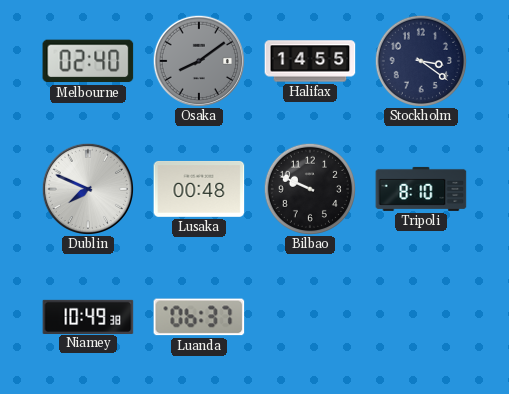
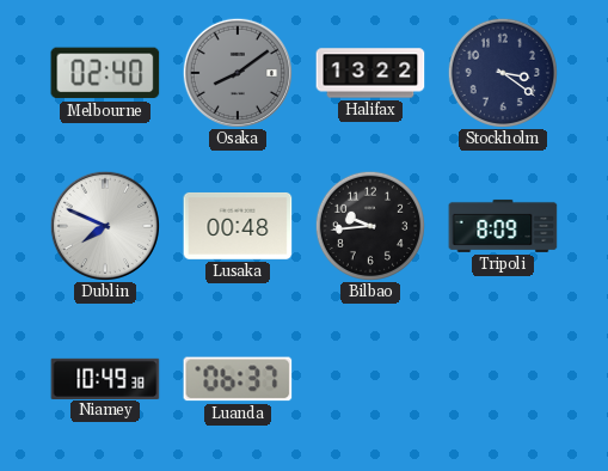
Halifax: 14:55 -> 13:22 (370, 73)
Bilbao: 9:49 -> 9:44 (369, 225)
Tripoli: 8:10 -> 8:09 (503, 226)
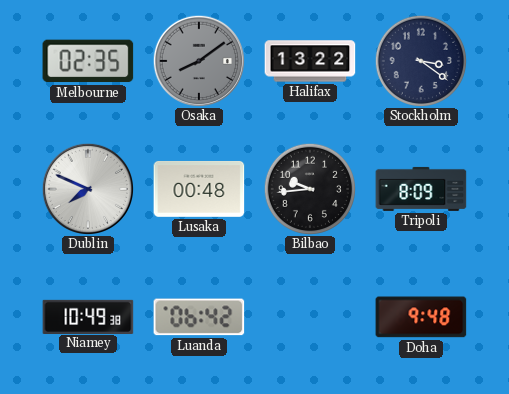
Melbourne: 02:40 -> 02:35 (88, 61)
Luanda: 06:37 -> 06:42 (199, 317)
Doha: none -> 9:48 (421, 317)
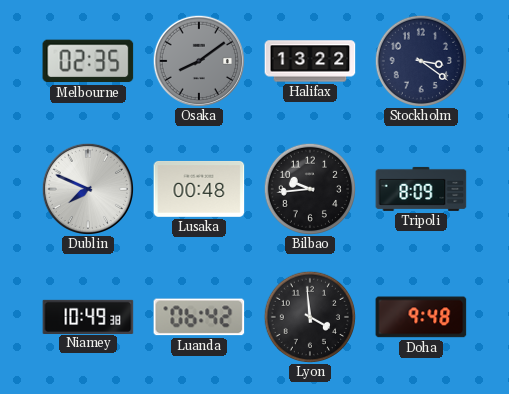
Lyon: none -> 3:59 (309, 316)
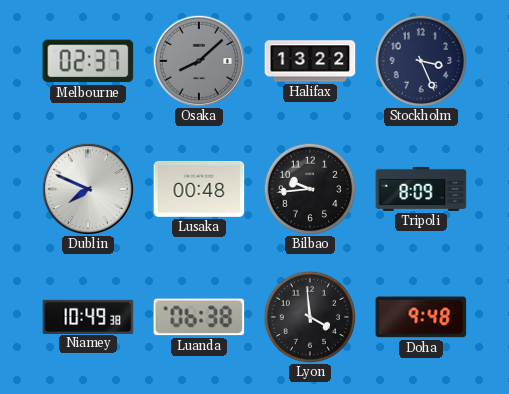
Melbourne: 02:35 -> 02:37 (88, 61)
Osaka: 8:09 -> 8:08 (198, 60)
Stockholm: 3:21 -> 3:26 (420, 60)
Luanda: 06:42 -> 06:38 (199, 317)
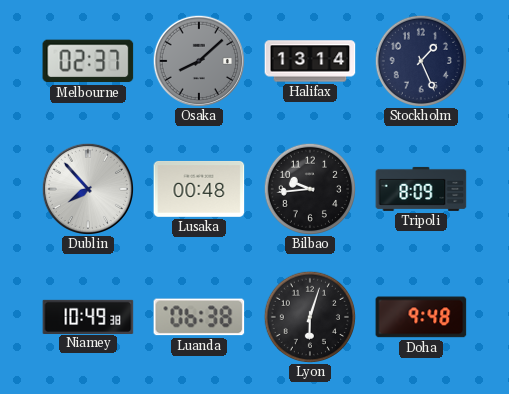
Halifax: 13:22 -> 13:14 (310, 61)
Stockholm: 3:26 -> 1:26 (420, 60)
Dublin: 7:49 -> 7:53 (87, 188)
Lyon: 3:59 -> 6:03 (309, 316)
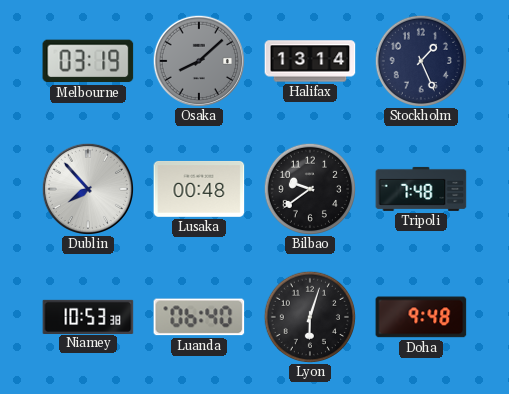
Melbourne: 02:37 -> 03:19 (88, 61)
Bilbao: 9:44 -> 9:39 (309, 188)
Tripoli: 8:09 -> 7:48 (421, 189)
Niamey: 10:49 -> 10:53 (88, 316)
Luanda: 06:38 -> 06:40 (199, 317)
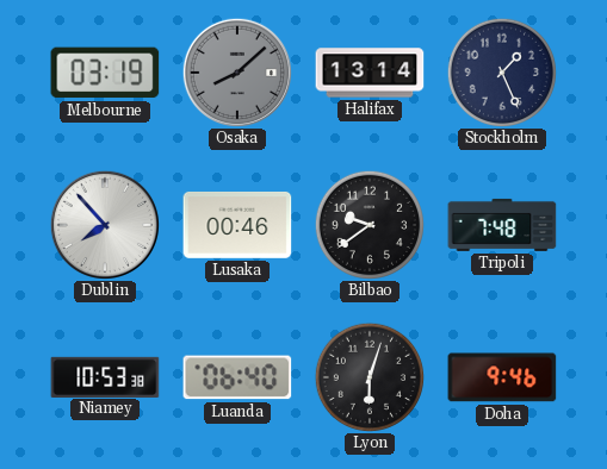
Lusaka: 00:48 -> 00:46 (237, 225)
Doha: 9:48 -> 9:46 (502, 377)
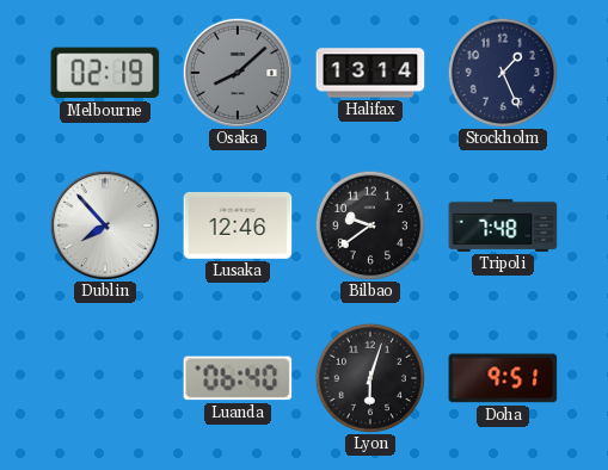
Melbourne: 03:19 -> 02:19 (105, 73)
Lusaka: 00:46 -> 12:46 (238, 225)
Niamey: 10:53 -> none (105, 376)
Doha: 9:46 -> 9:51 (503, 378)
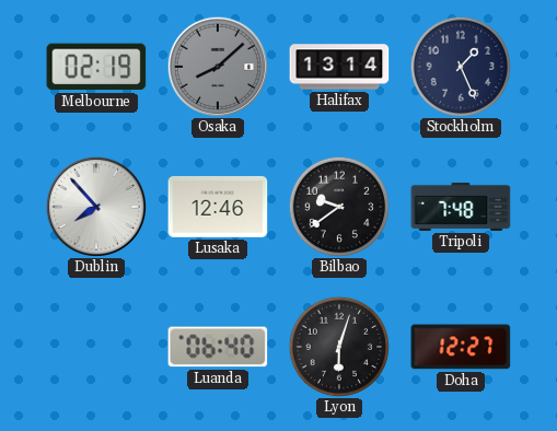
Doha: 9:51 -> 12:27 (461, 347)
